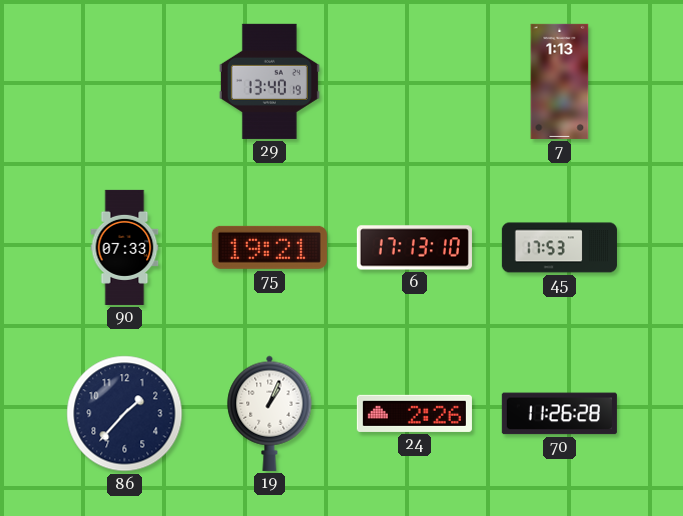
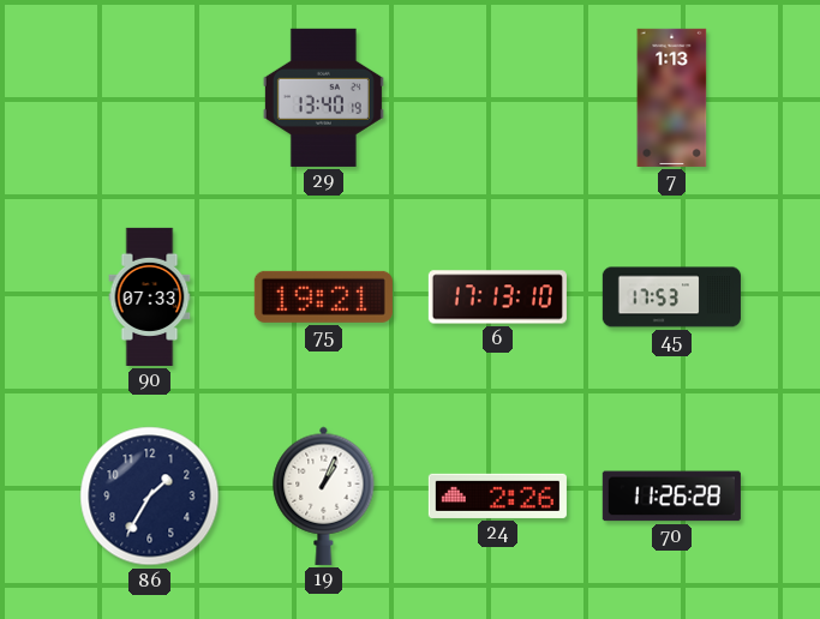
86: 1:37 -> 1:35 (150, 497)
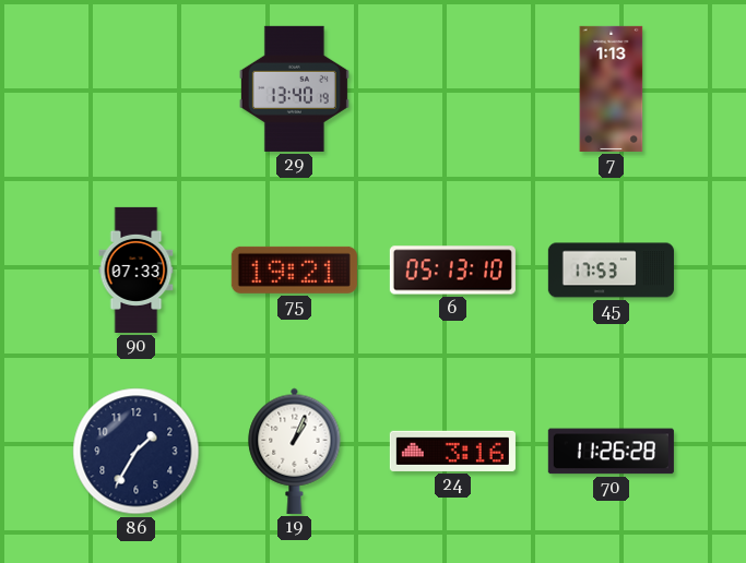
6: 17:13 -> 05:13 (452, 271)
24: 2:26 -> 3:16 (452, 451)
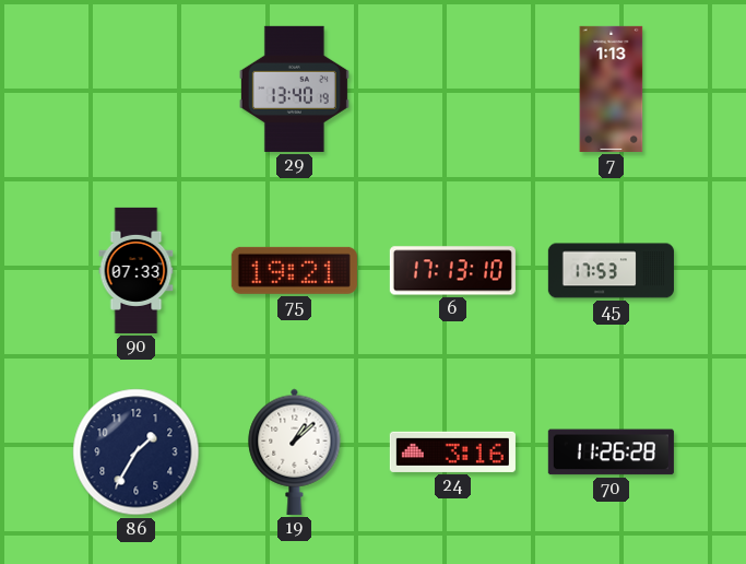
6: 05:13 -> 17:13 (452, 271)
19: 1:04 -> 1:08 (295, 451)
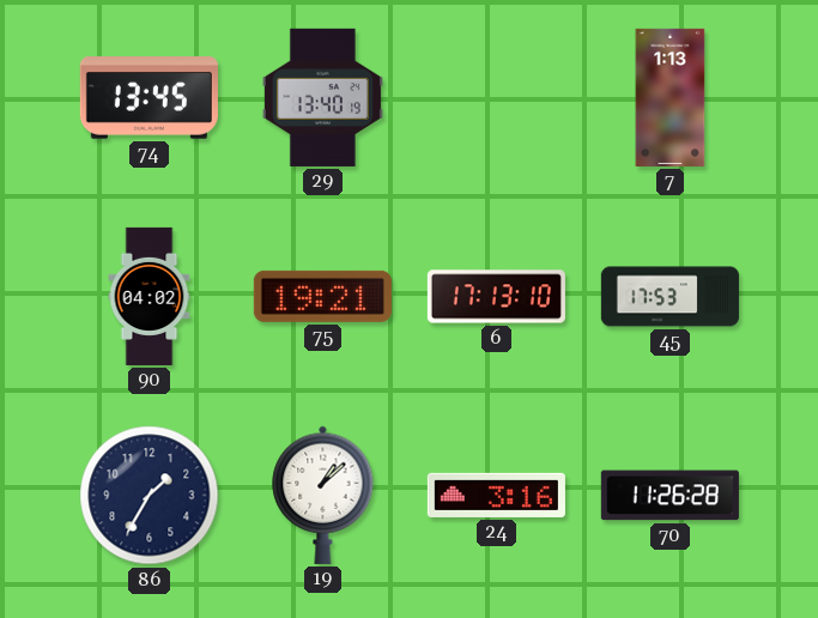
74: none -> 13:45 (149, 98)
90: 07:33 -> 04:02 (150, 296)
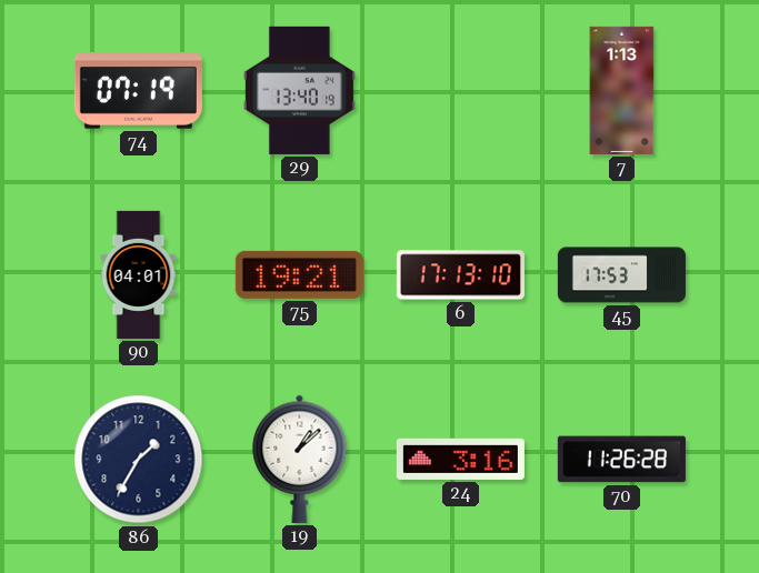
74: 13:45 -> 07:19 (138, 91)
90: 04:02 -> 04:01 (139, 274)
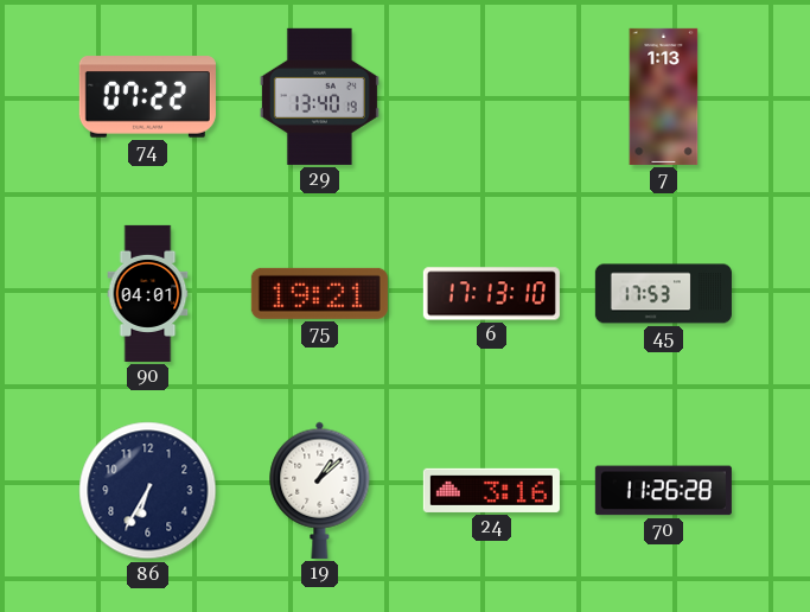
74: 07:19 -> 07:22 (147, 97)
86: 1:35 -> 6:35 (148, 491)
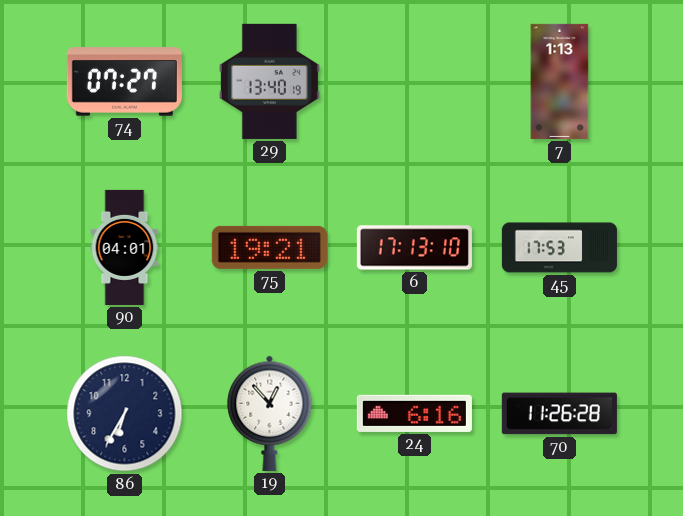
74: 07:22 -> 07:27 (124, 82)
19: 1:08 -> 12:53 (270, 413)
24: 3:16 -> 6:16 (414, 413)
